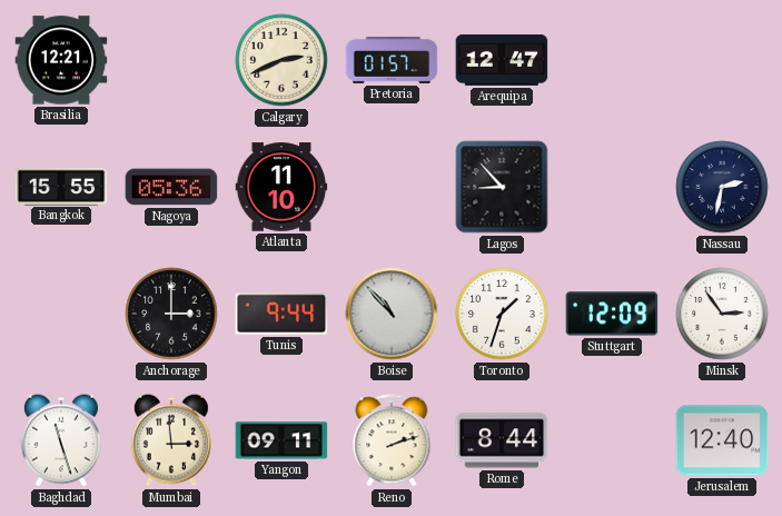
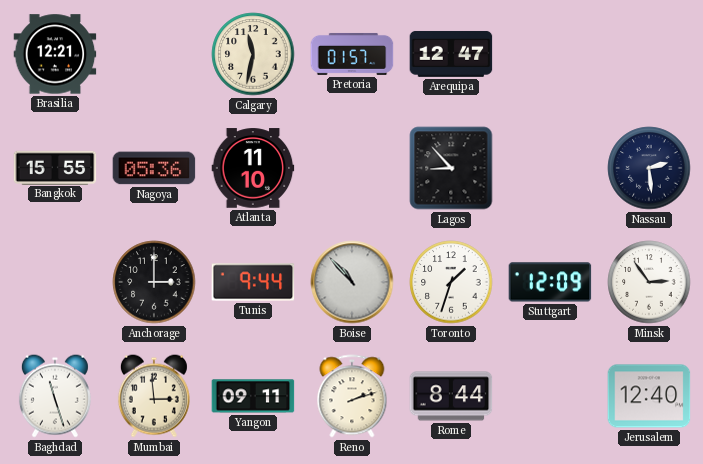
Calgary: 2:41 -> 11:32 (253, 54)
Nassau: 2:32 -> 2:29 (649, 168)
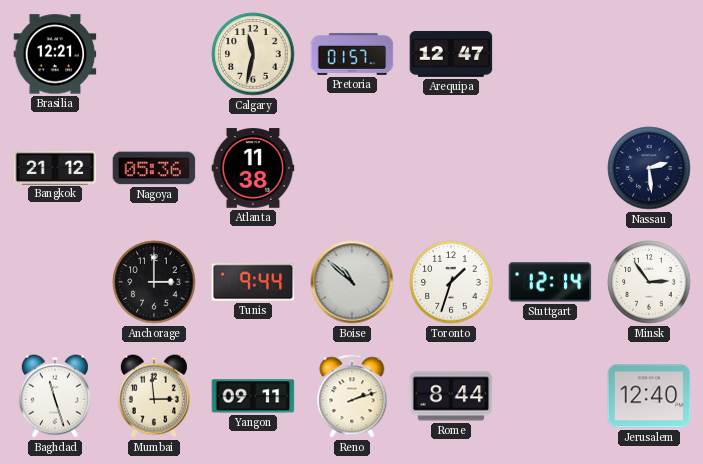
Bangkok: 15:55 -> 21:12 (55, 167)
Atlanta: 11:10 -> 11:38 (253, 168)
Lagos: 8:53 -> none (451, 168)
Boise: 10:53 -> 10:52 (352, 282)
Stuttgart: 12:09 -> 12:14 (550, 282)
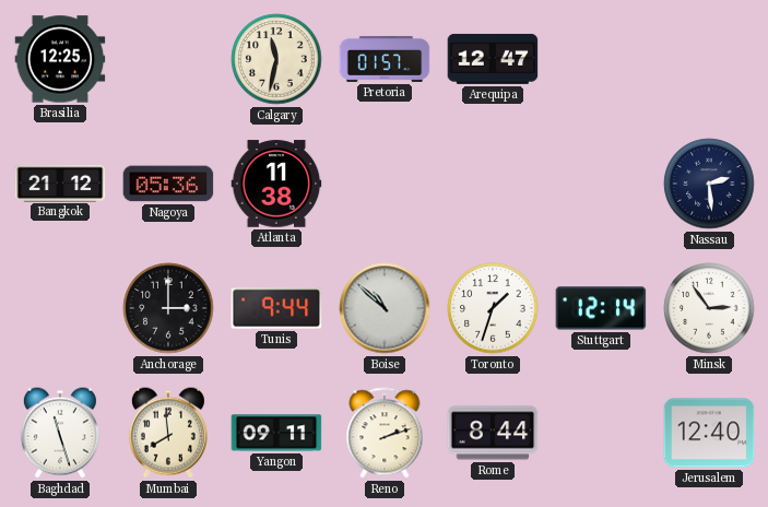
Brasilia: 12:21 -> 12:25 (60, 59)
Mumbai: 2:59 -> 7:59 (168, 433)
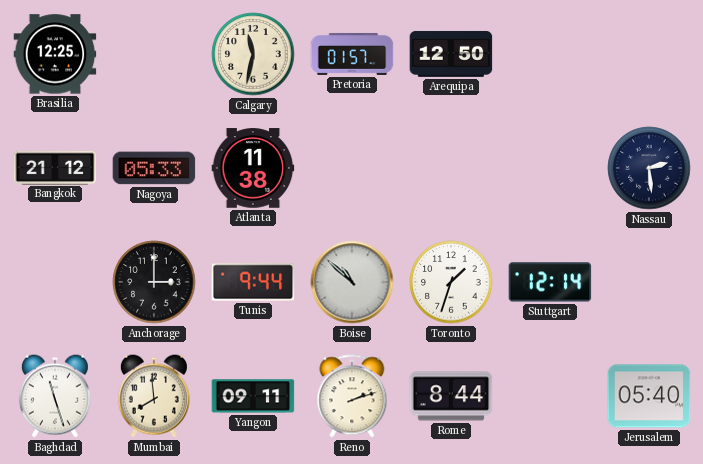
Arequipa: 12:47 -> 12:50 (451, 54)
Nagoya: 05:36 -> 05:33 (154, 168)
Minsk: 2:54 -> none (709, 308)
Jerusalem: 12:40 -> 05:40 (649, 396)
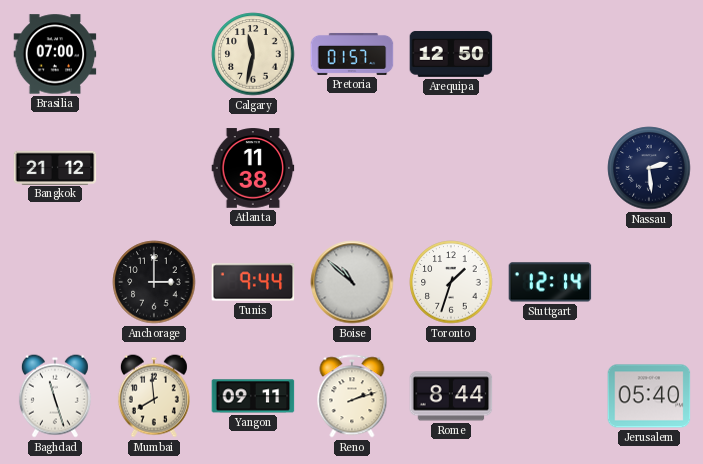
Brasilia: 12:25 -> 07:00 (55, 54)
Nagoya: 05:33 -> none (154, 168)
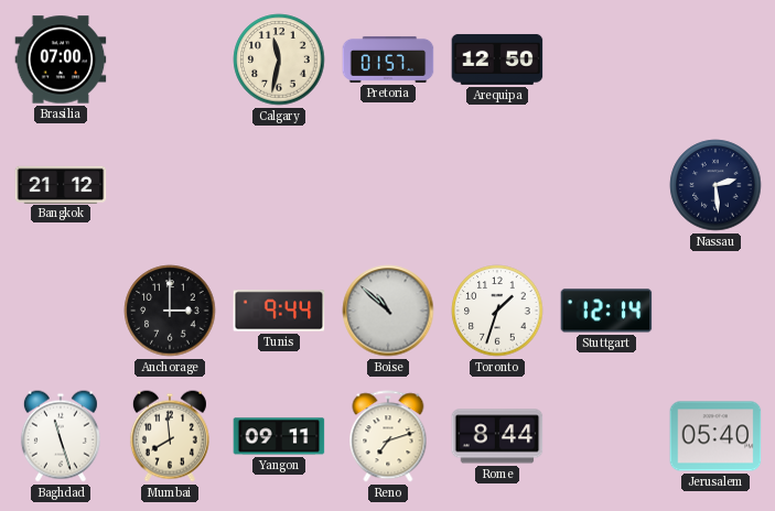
Atlanta: 11:38 -> none (253, 168)
Reno: 2:12 -> 7:12 (388, 436)
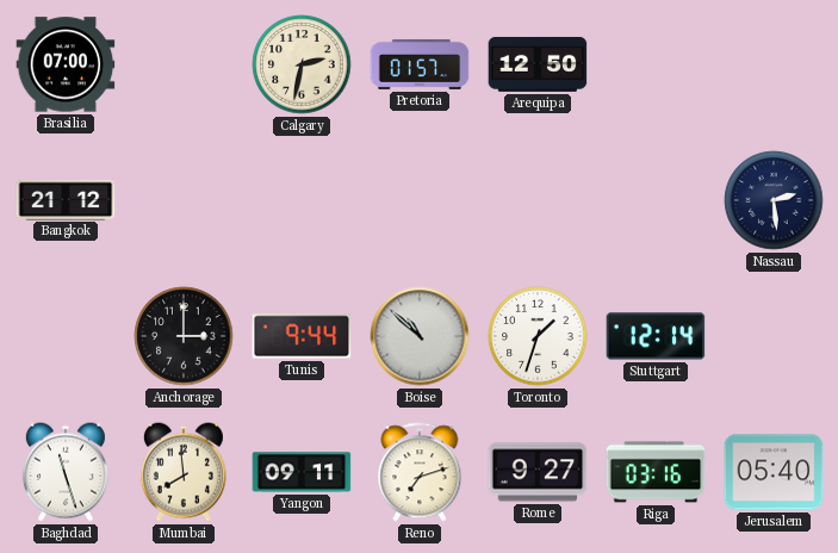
Calgary: 11:32 -> 2:32 (302, 64)
Rome: 8:44 -> 9:27 (538, 472)
Riga: none -> 03:16 (656, 472)
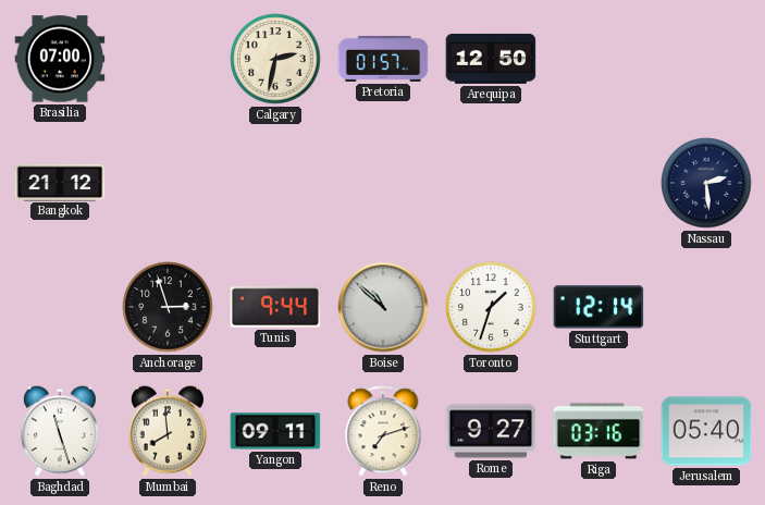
Anchorage: 3:00 -> 2:57 (168, 307)
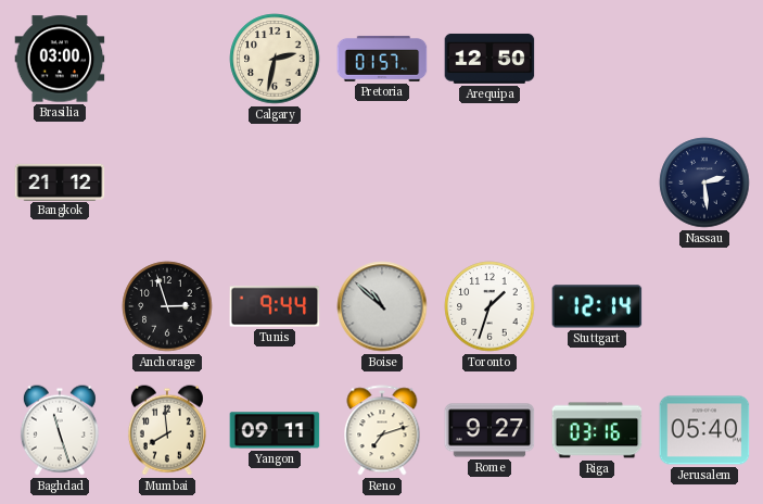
Brasilia: 07:00 -> 03:00 (60, 59)
